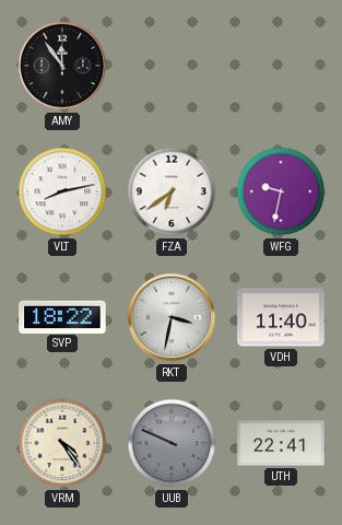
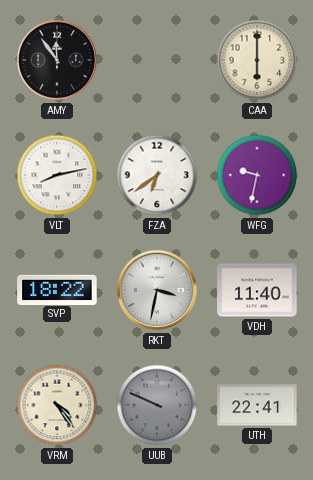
CAA: none -> 6:00 (257, 60)
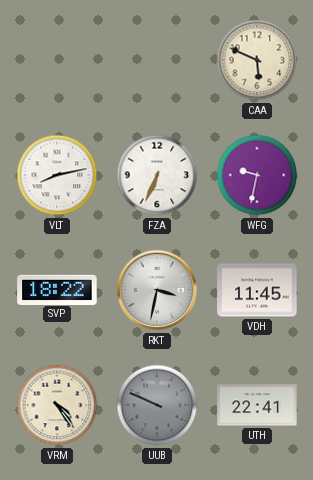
AMY: 11:54 -> none (57, 60)
CAA: 6:00 -> 5:49 (257, 60)
FZA: 6:39 -> 6:34 (157, 175)
VDH: 11:40 -> 11:45 (257, 290)
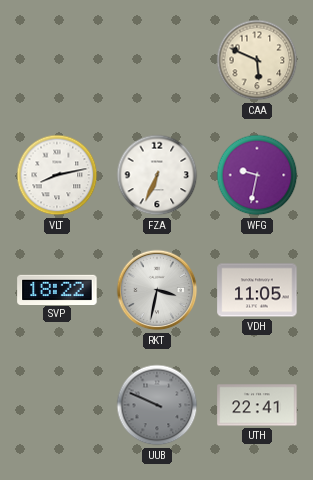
VDH: 11:45 -> 11:05 (257, 290)
VRM: 4:24 -> none (57, 405)
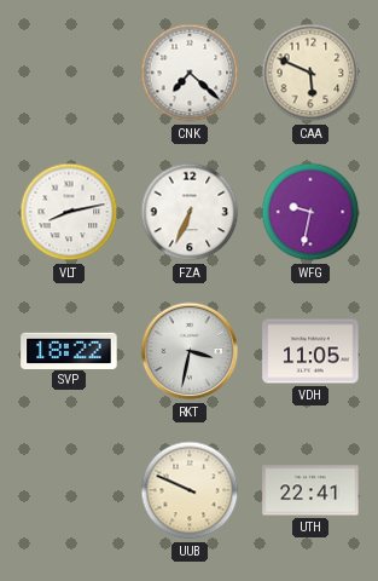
CNK: none -> 7:22 (190, 73)
UUB dial: grey -> cream (190, 490)
